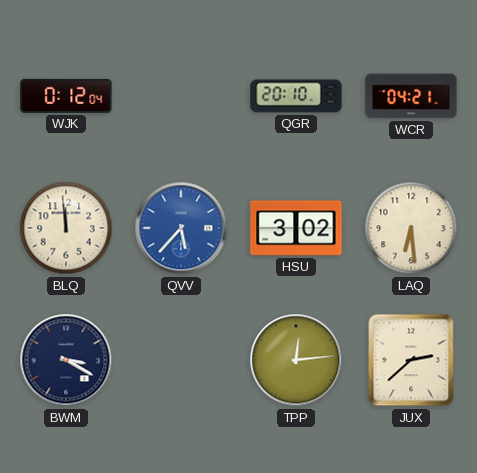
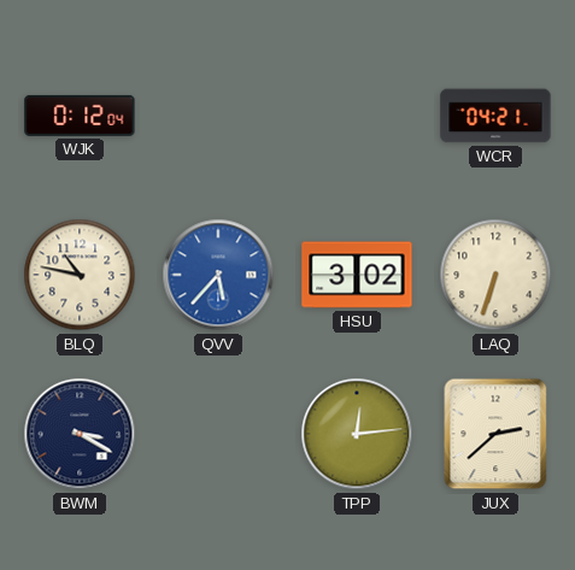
QGR: 20:10 -> none (296, 96)
BLQ: 11:59 -> 10:47 (80, 275)
LAQ: 6:29 -> 6:33 (495, 275)
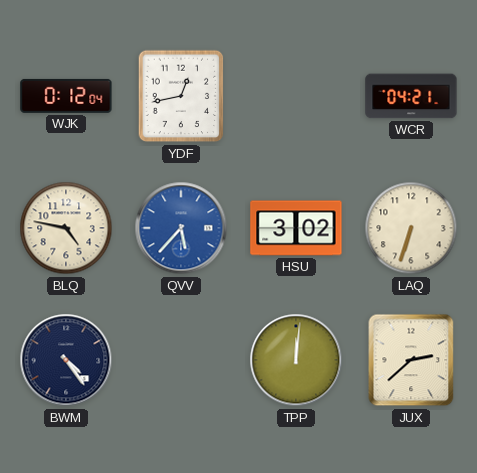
YDF: none -> 12:43 (181, 96)
BLQ: 10:47 -> 4:47 (66, 228)
BWM: 3:20 -> 4:24 (66, 360)
TPP: 12:14 -> 12:01 (296, 360)
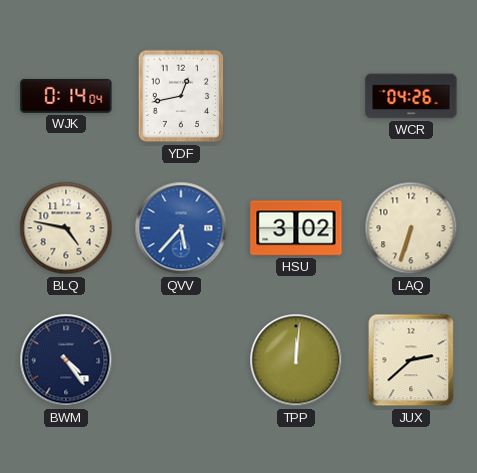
WJK: 0:12 -> 0:14 (66, 96)
WCR: 04:21 -> 04:26 (411, 96)
